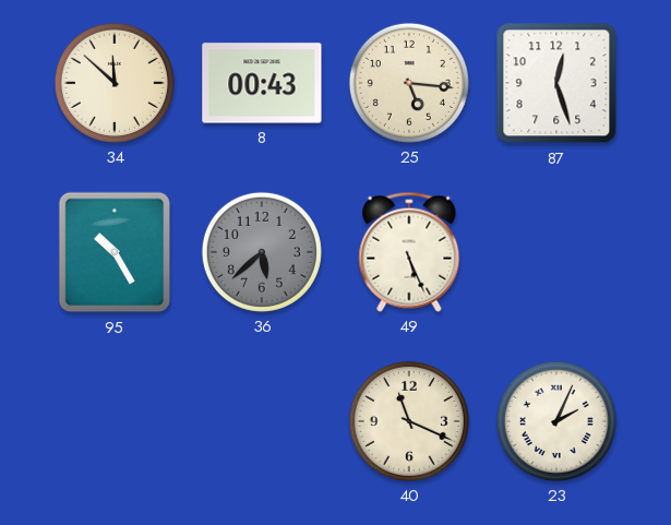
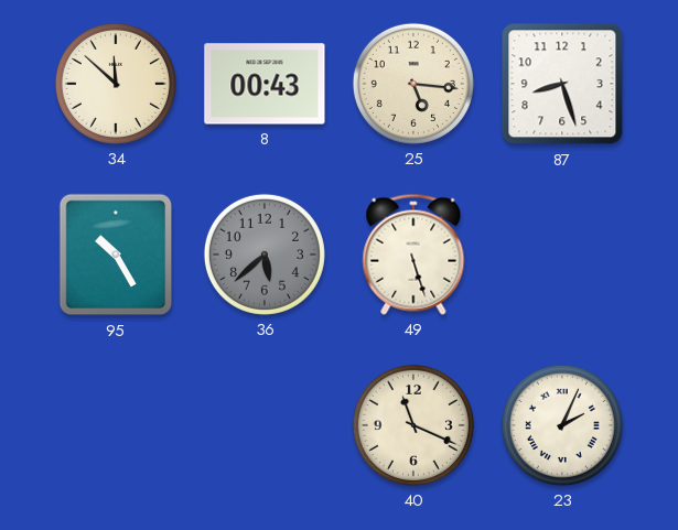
87: 12:27 -> 8:27 (562, 84)
49: 5:26 -> 5:27 (413, 255)
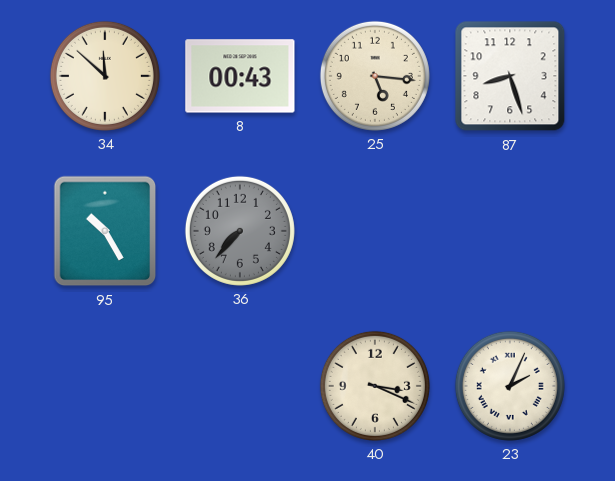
36: 5:38 -> 7:37 (240, 231)
49: 5:27 -> none (413, 255)
40: 11:19 -> 3:19 (375, 386)
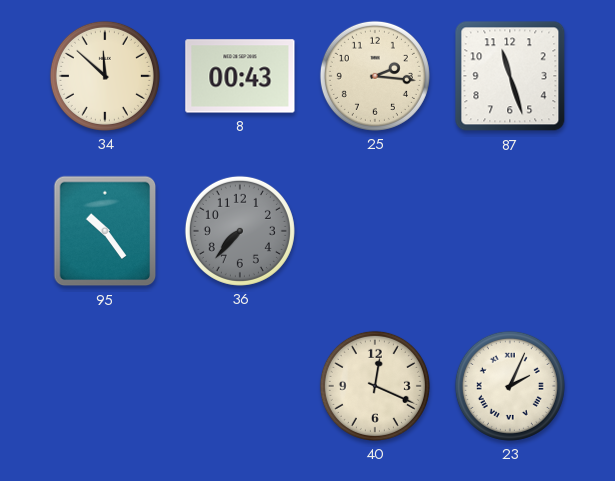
25: 5:16 -> 2:16 (375, 76)
87: 8:27 -> 11:27 (510, 76)
95: 10:25 -> 10:24 (105, 231)
40: 3:19 -> 12:19 (375, 386)
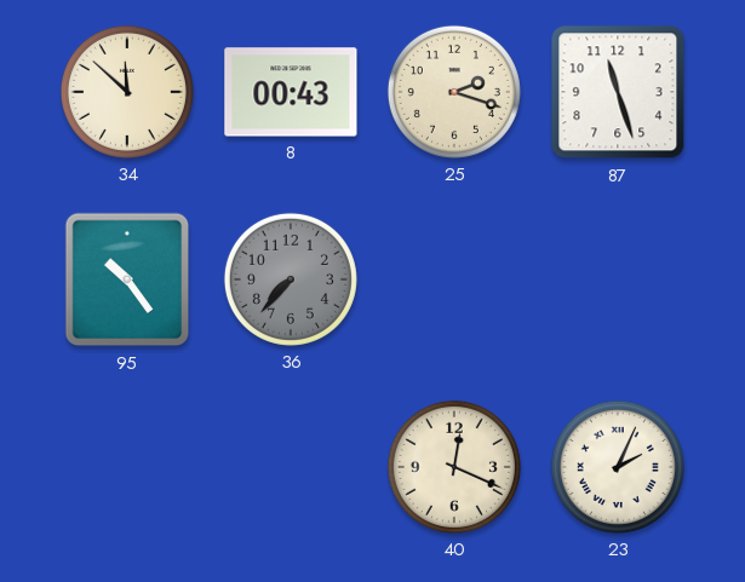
25: 2:16 -> 2:18 (454, 92)
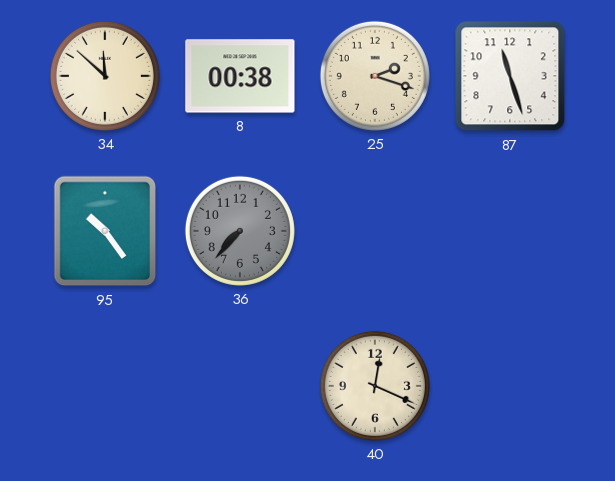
8: 00:43 -> 00:38 (240, 76)
23: 2:04 -> none (618, 467)
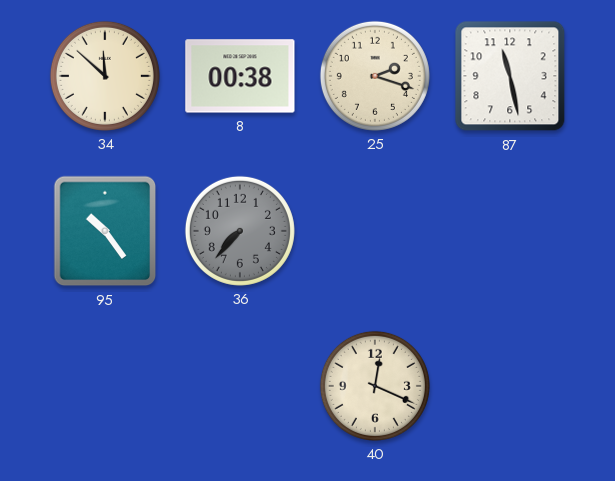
87: 11:27 -> 11:28 (510, 76)
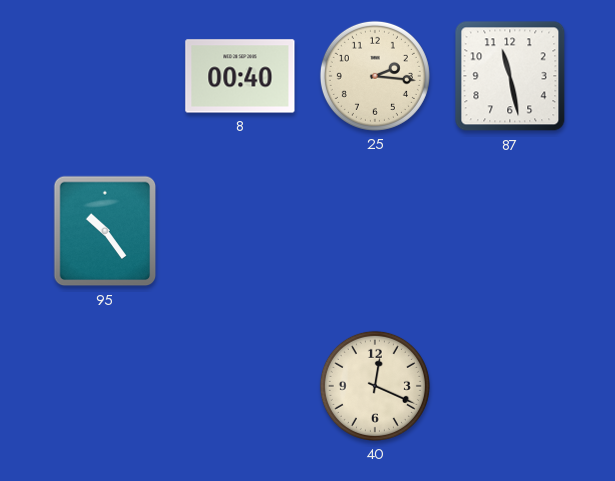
34: 11:52 -> none (105, 76)
8: 00:38 -> 00:40 (240, 76)
25: 2:18 -> 2:16 (375, 76)
36: 7:37 -> none (240, 231)
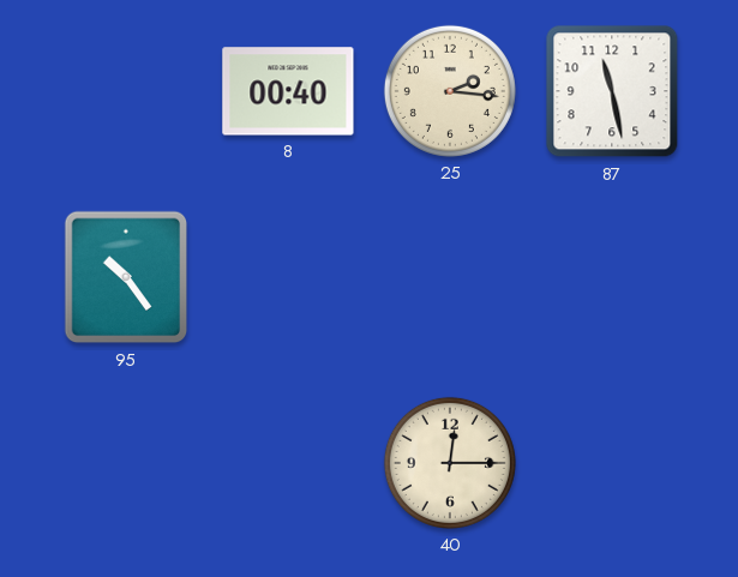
40: 12:19 -> 12:15 (450, 463)
